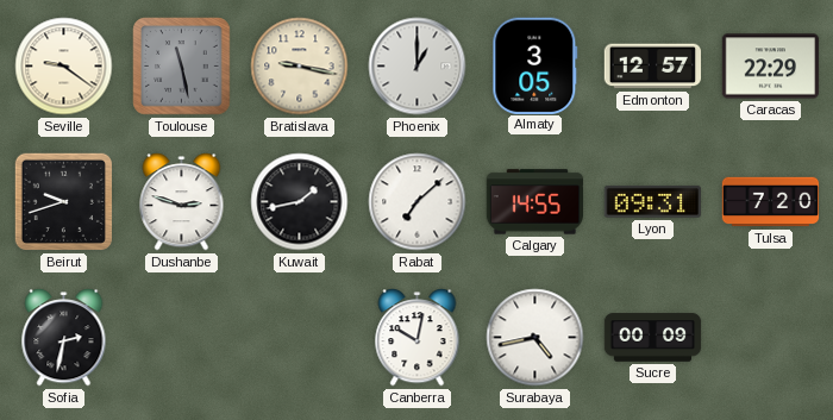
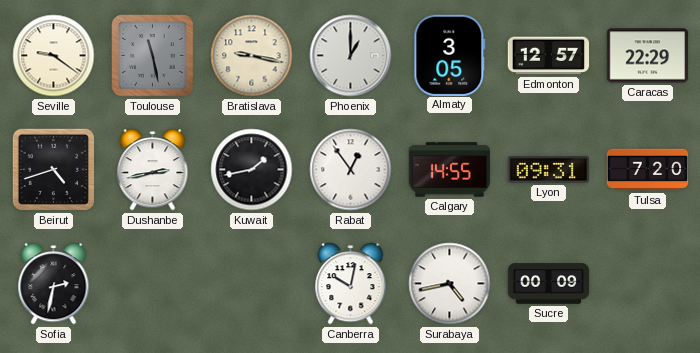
Beirut: 9:42 -> 4:42 (53, 169)
Dushanbe: 2:48 -> 2:43 (153, 170)
Rabat: 7:08 -> 12:54 (351, 170)
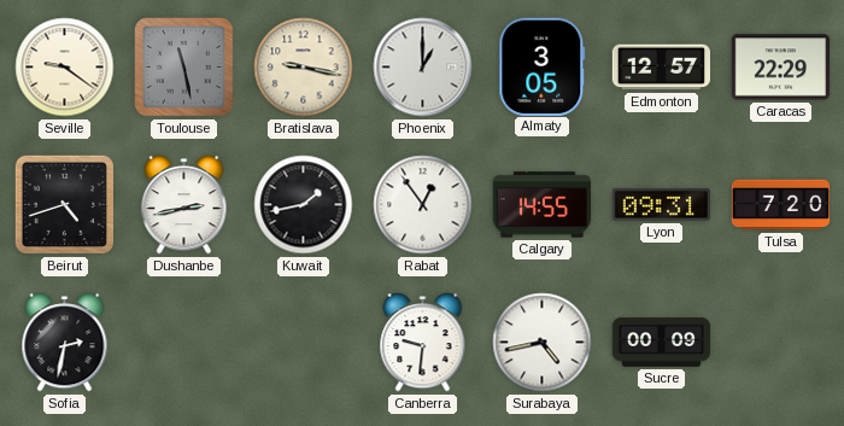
Canberra: 10:02 -> 9:31 (423, 343)
